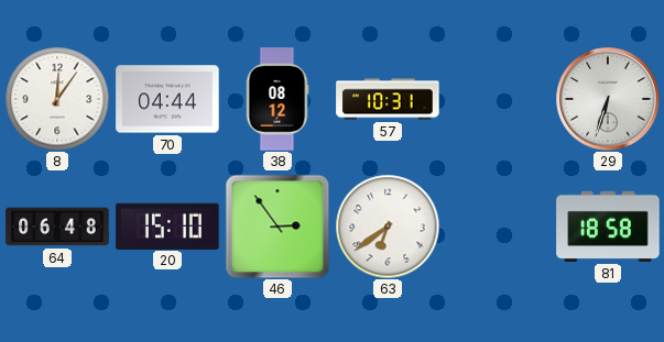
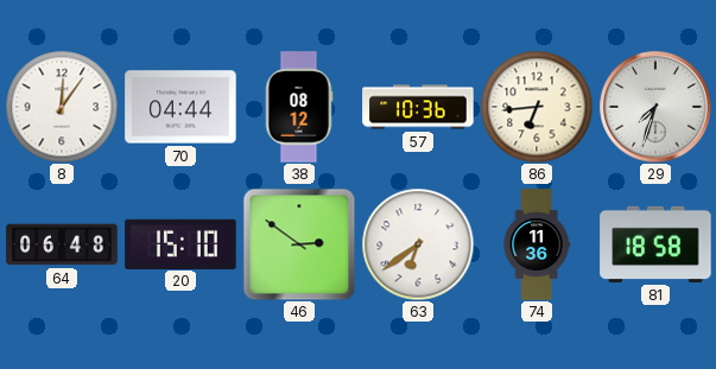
57: 10:31 -> 10:36 (418, 107)
86: none -> 6:44 (537, 107)
29: 6:33 -> 7:33 (655, 107)
46: 2:54 -> 2:51 (299, 244)
74: none -> 11:36 (537, 244)
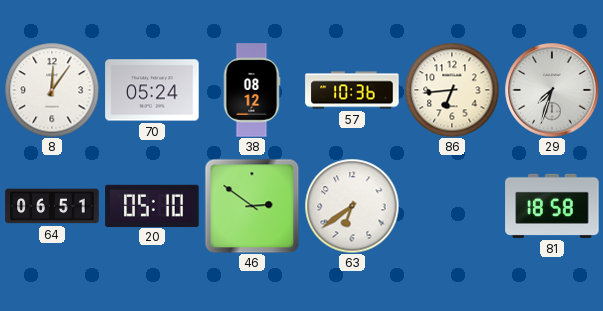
70: 04:44 -> 05:24 (152, 90)
64: 06:48 -> 06:51 (52, 206)
20: 15:10 -> 05:10 (152, 205)
74: 11:36 -> none (537, 244)
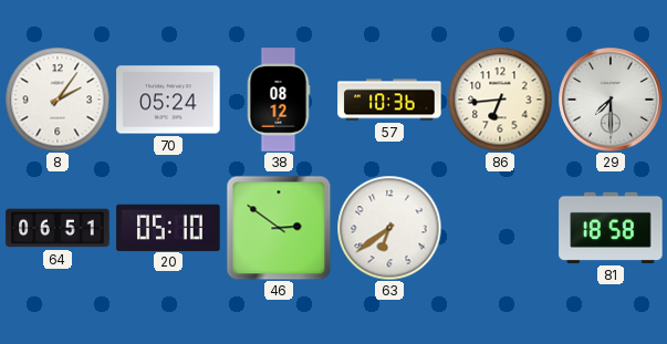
8: 12:06 -> 2:06 (58, 100)
29: 7:33 -> 7:30 (611, 100)
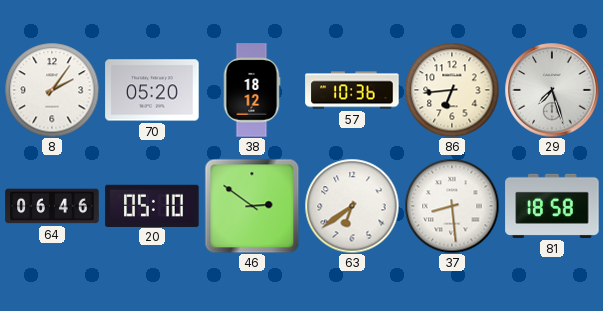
70: 05:24 -> 05:20 (152, 90)
38: 08:12 -> 18:12 (252, 90)
29: 7:30 -> 7:27 (552, 90)
64: 06:51 -> 06:46 (52, 206)
37: none -> 8:29 (452, 206)
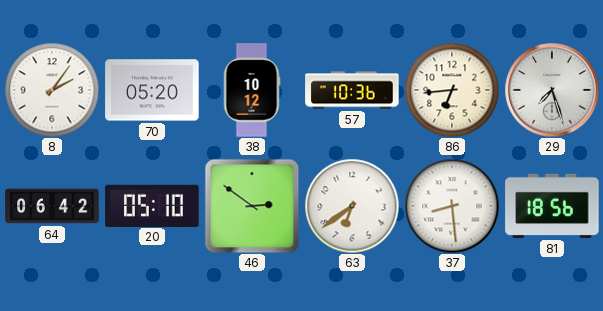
38: 18:12 -> 10:12 (252, 90)
64: 06:46 -> 06:42 (52, 206)
81: 18:58 -> 18:56 (552, 206)
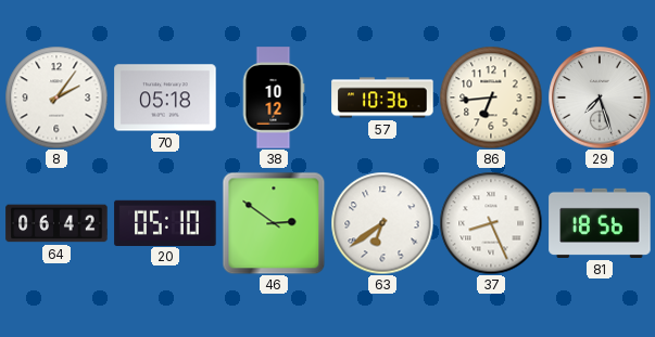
70: 05:20 -> 05:18 (165, 98)
37: 8:29 -> 8:26 (491, 223)
